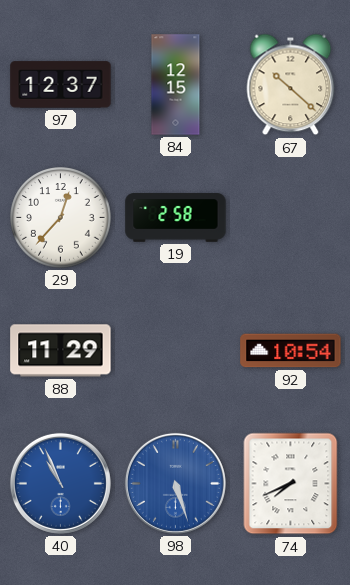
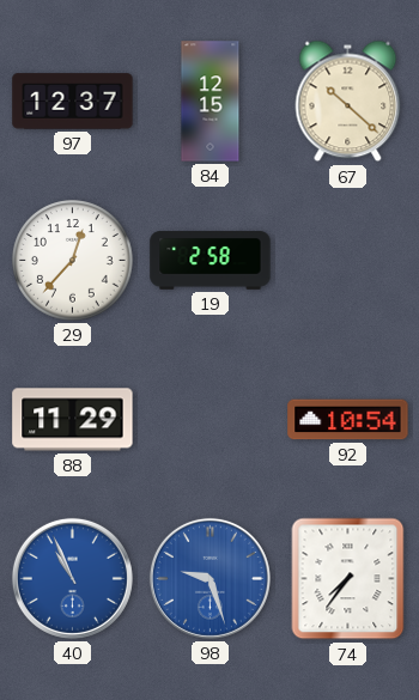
98: 5:27 -> 9:27 (209, 578)
74: 7:41 -> 7:36 (348, 579)
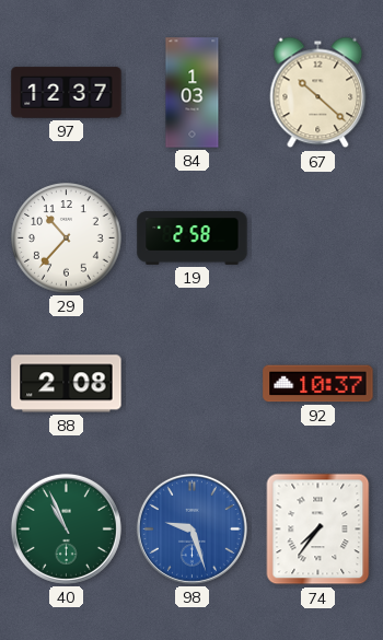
84: 12:15 -> 1:03 (193, 93)
29: 12:37 -> 10:37 (67, 238)
88: 11:29 -> 2:08 (67, 384)
92: 10:54 -> 10:37 (318, 384)
40 dial: blue -> green (66, 528)
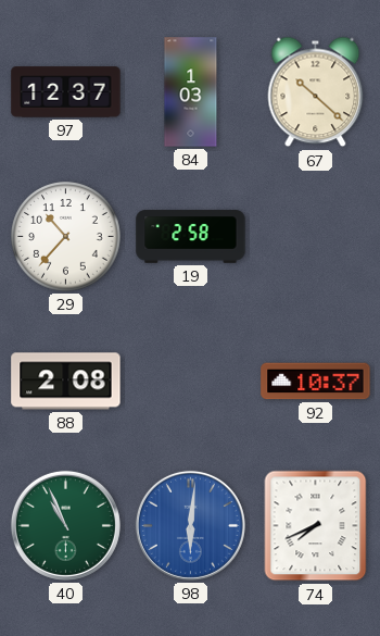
98: 9:27 -> 6:01 (190, 525)
74: 7:36 -> 7:41 (316, 526)
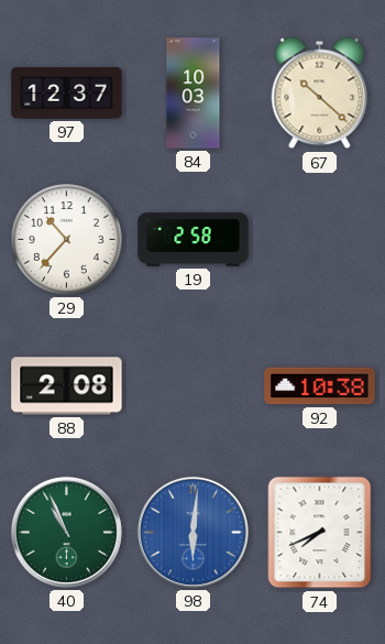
84: 1:03 -> 10:03 (194, 94)
92: 10:37 -> 10:38 (320, 386)
